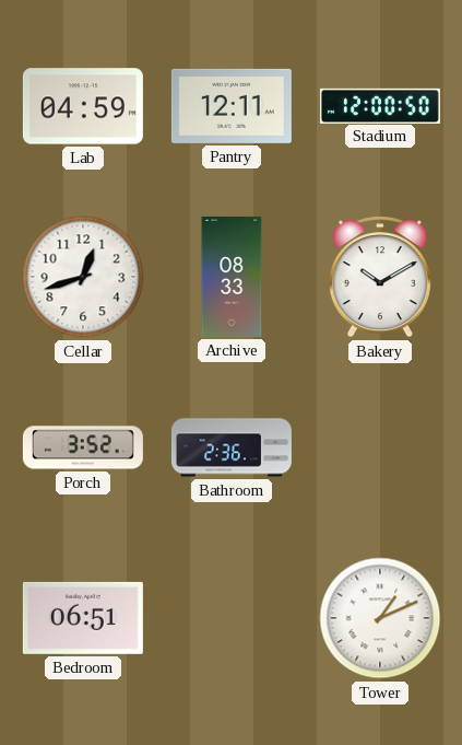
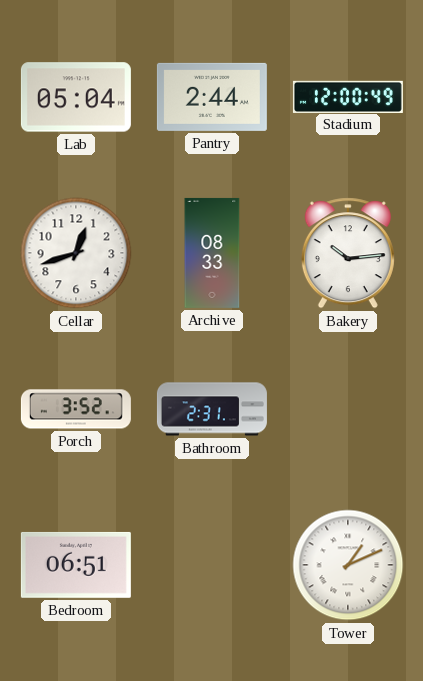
Lab: 04:59 -> 05:04 (76, 97)
Pantry: 12:11 -> 2:44 (212, 97)
Stadium: 12:00:50 -> 12:00:49 (348, 96)
Bakery: 10:10 -> 10:14 (348, 253)
Bathroom: 2:36 -> 2:31 (212, 409)
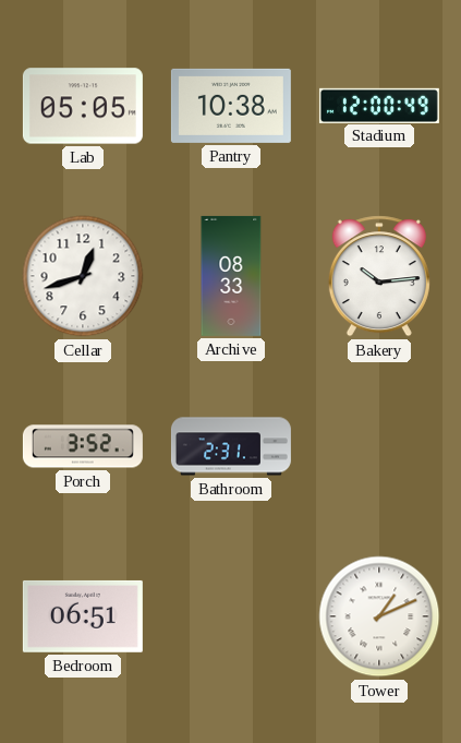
Lab: 05:04 -> 05:05 (83, 106)
Pantry: 2:44 -> 10:38 (231, 106)
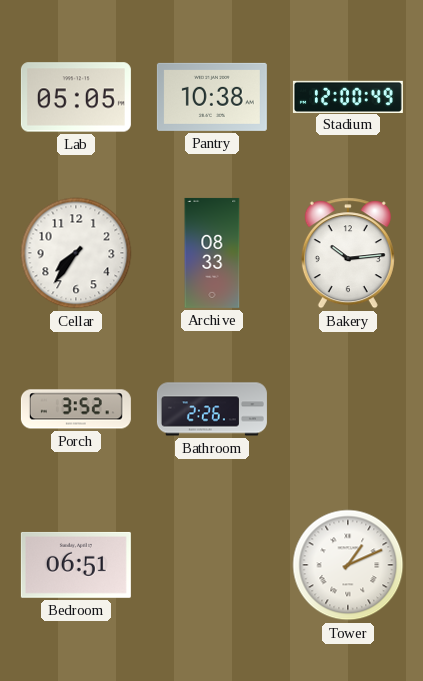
Cellar: 12:42 -> 7:36 (76, 253)
Bathroom: 2:31 -> 2:26 (212, 409)
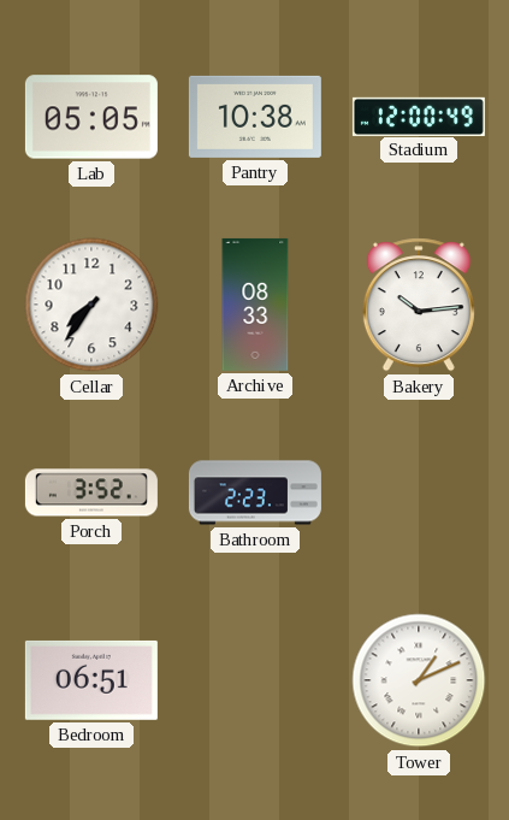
Bathroom: 2:26 -> 2:23 (255, 492)
